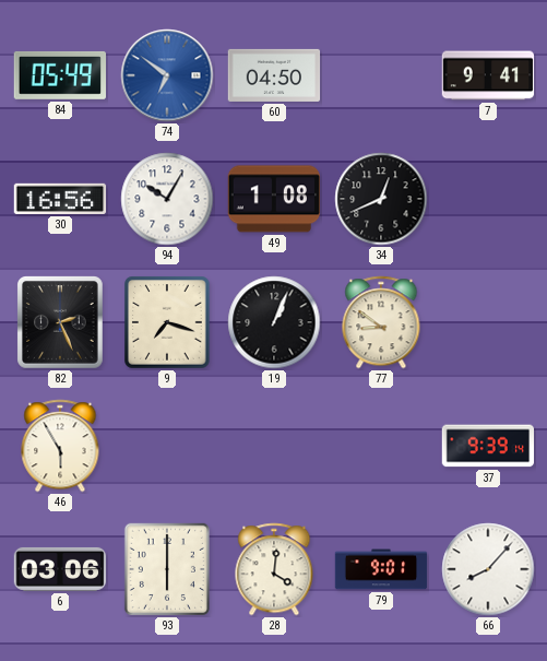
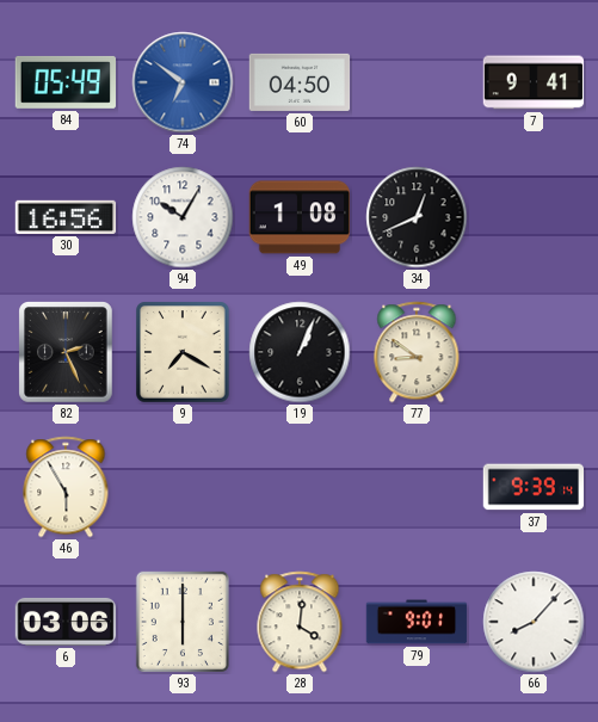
9: 7:18 -> 7:20 (183, 352)
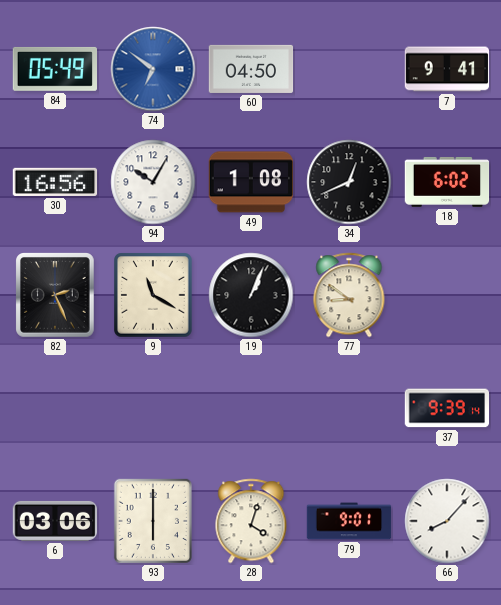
18: none -> 6:02 (447, 182)
9: 7:20 -> 11:20 (153, 295)
46: 5:55 -> none (66, 487)
28: 4:01 -> 4:03 (251, 521)
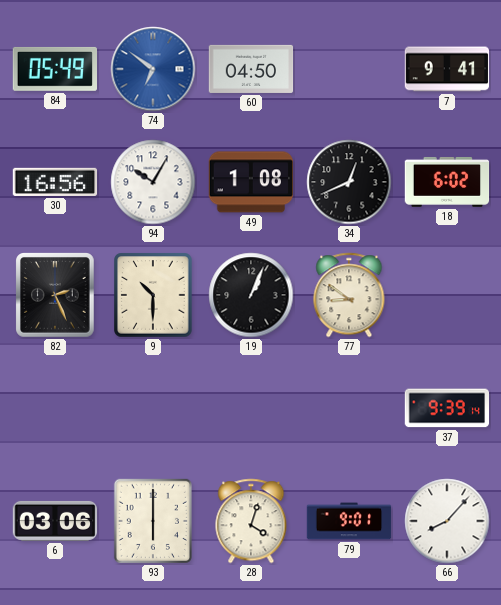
9: 11:20 -> 10:30 (153, 295)
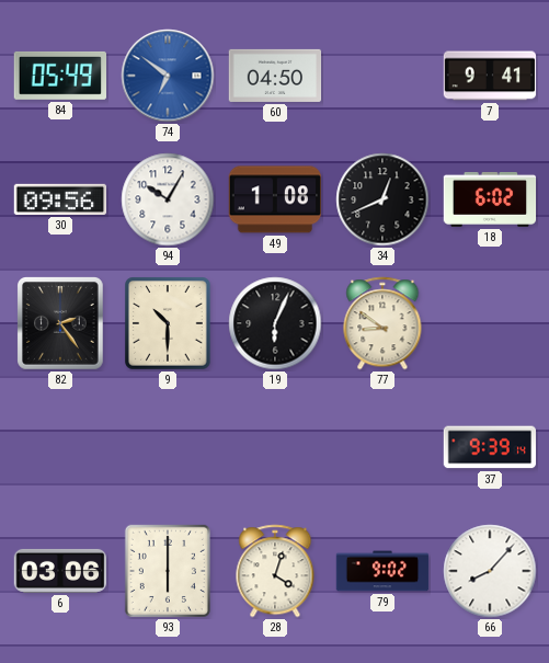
30: 16:56 -> 09:56 (60, 199)
82: 2:26 -> 2:24 (61, 324)
19: 1:04 -> 6:04 (275, 323)
79: 9:01 -> 9:02 (382, 571)
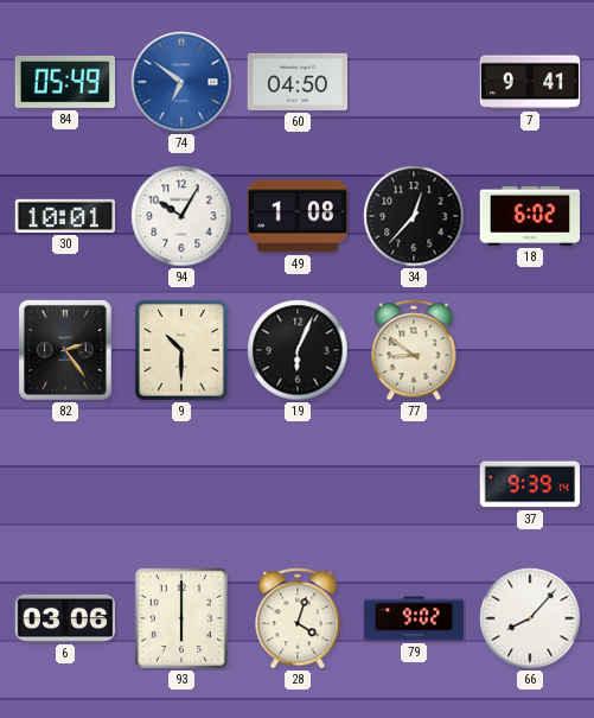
30: 09:56 -> 10:01 (65, 216)
34: 12:41 -> 12:37 (414, 216)
